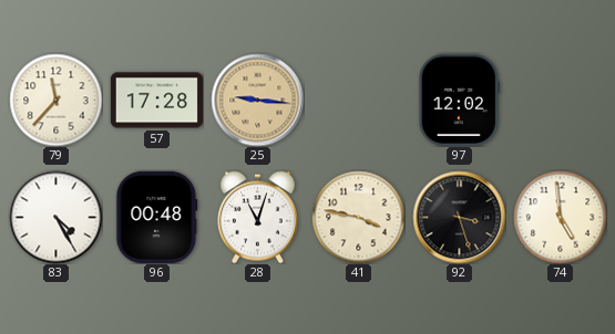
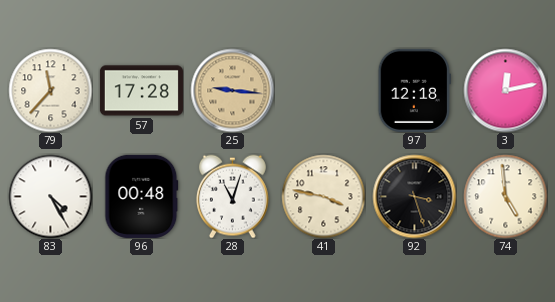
97: 12:02 -> 12:18 (414, 90)
3: none -> 12:13 (505, 90)
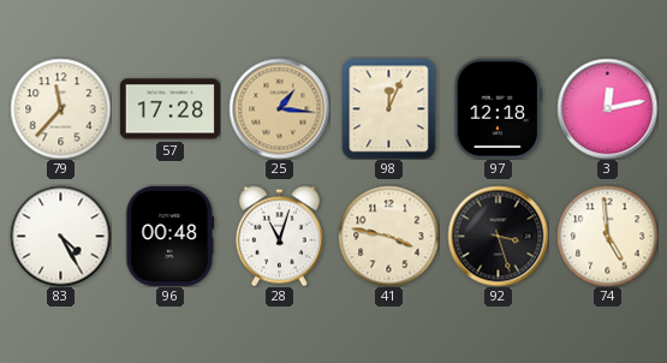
25: 9:16 -> 1:16 (279, 108)
98: none -> 12:04 (389, 108)
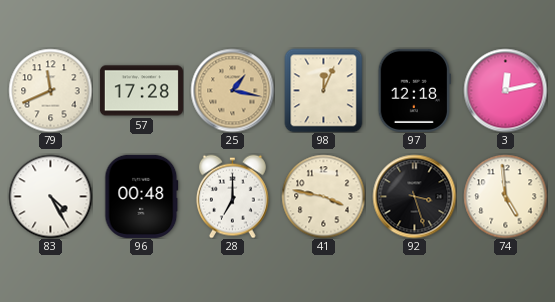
79: 11:37 -> 11:41 (50, 90)
25: 1:16 -> 1:17 (232, 90)
28: 11:03 -> 7:00 (232, 196)
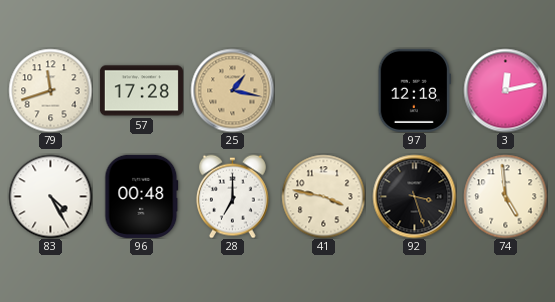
79: 11:41 -> 11:42 (50, 90)
98: 12:04 -> none (324, 90)
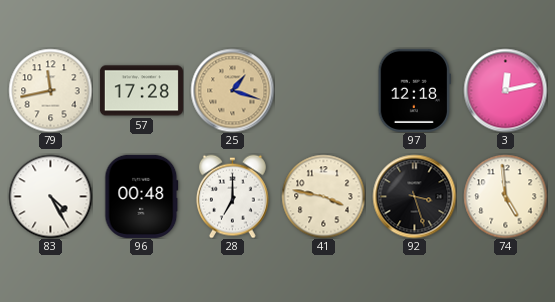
79: 11:42 -> 11:43 (50, 90)
25: 1:17 -> 1:18 (232, 90)
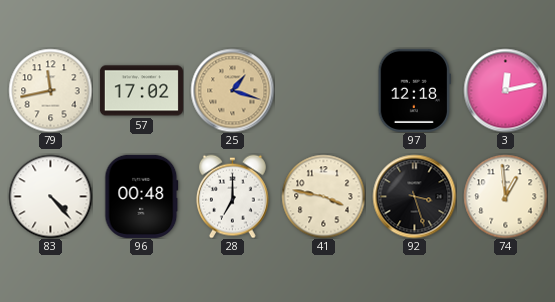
57: 17:28 -> 17:02 (141, 91)
83: 4:25 -> 4:23 (50, 196)
74: 4:59 -> 12:59 (505, 196)
